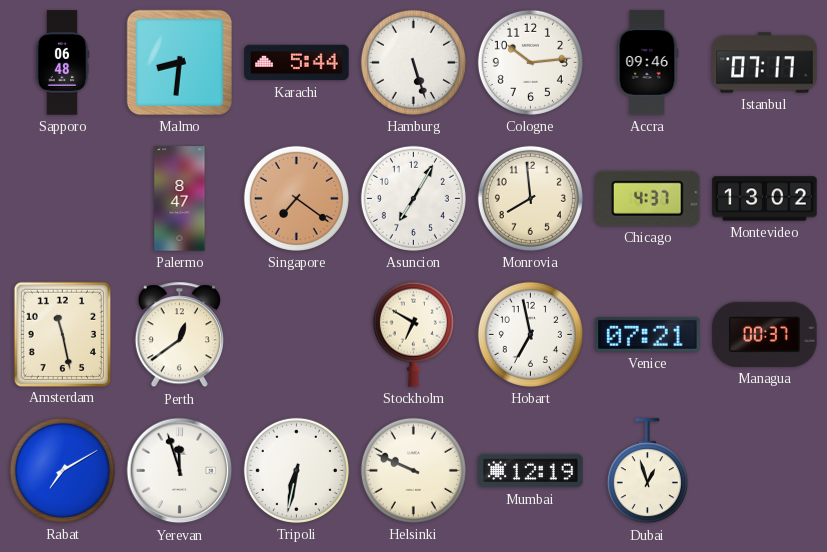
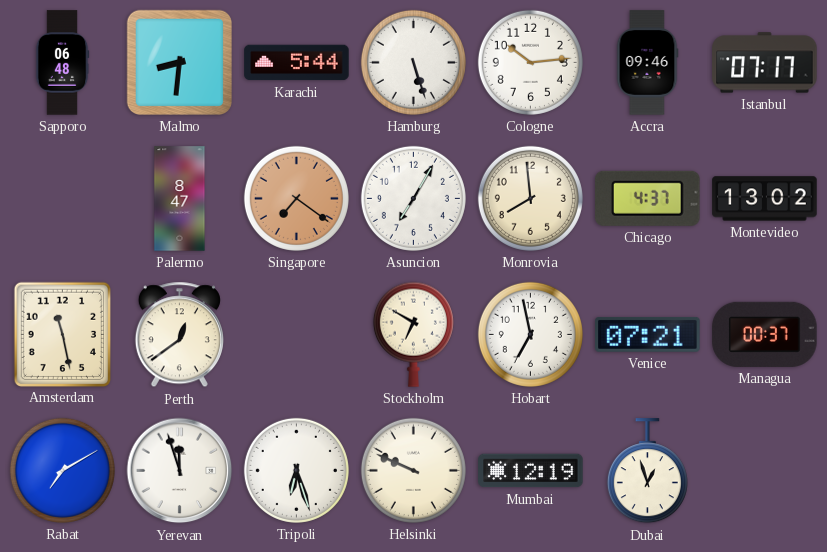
Tripoli: 6:32 -> 6:27 (296, 470)
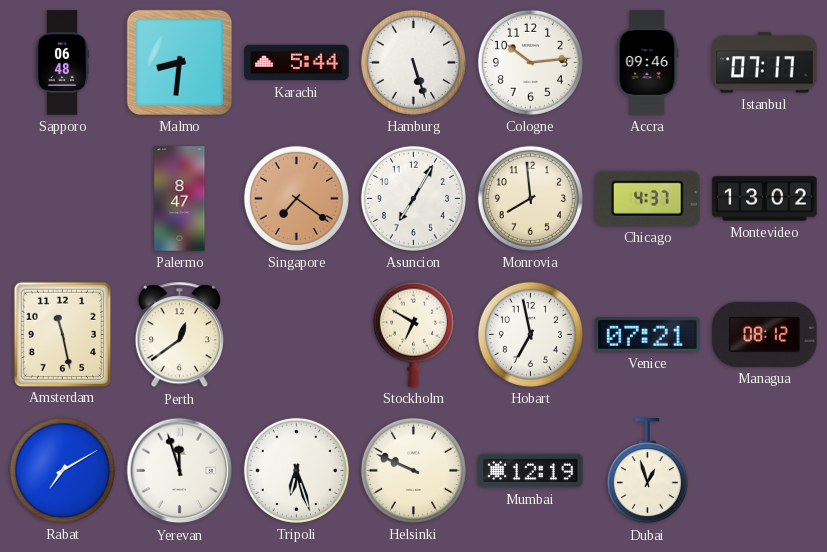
Managua: 00:37 -> 08:12 (765, 334)
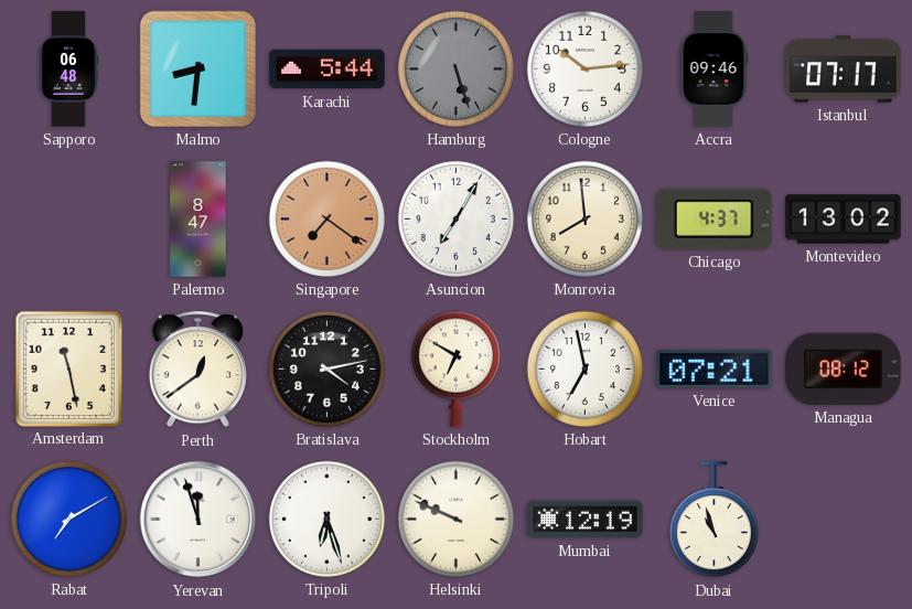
Hamburg dial: white -> grey (455, 68)
Bratislava: none -> 4:13 (326, 368)
Dubai: 12:57 -> 10:57 (713, 520)
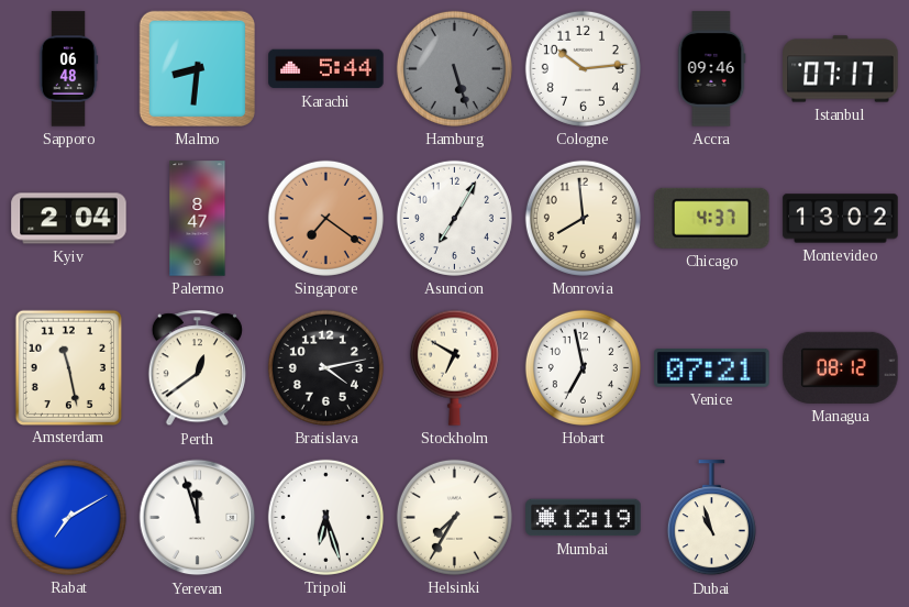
Kyiv: none -> 2:04 (69, 219)
Helsinki: 9:49 -> 7:35 (454, 517)
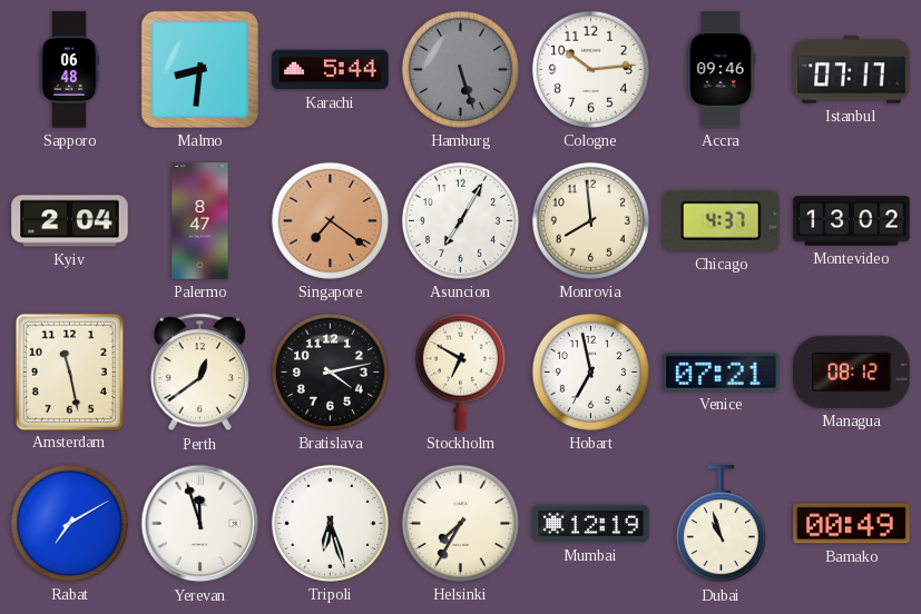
Bamako: none -> 00:49 (852, 524)
